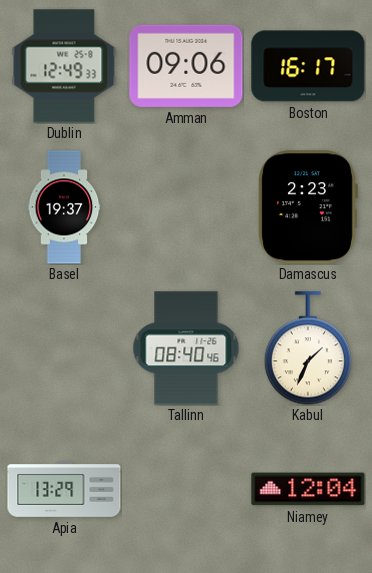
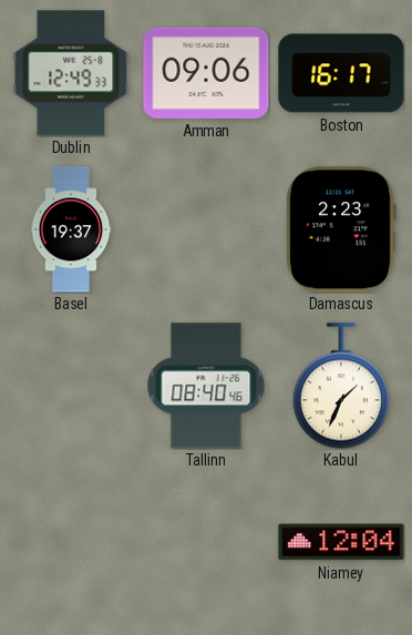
Apia: 13:29 -> none (64, 489)
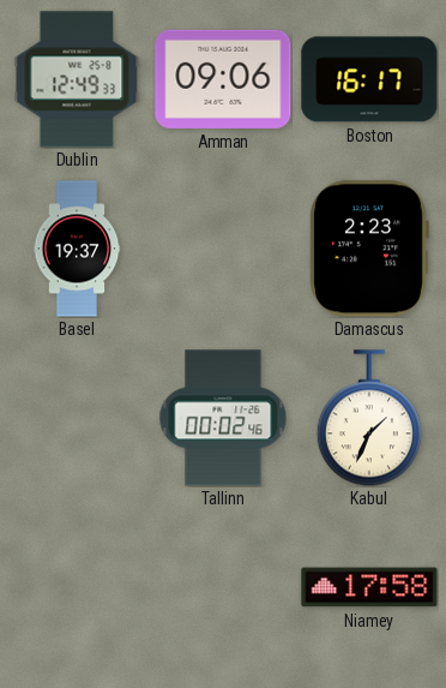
Tallinn: 08:40 -> 00:02 (223, 418)
Niamey: 12:04 -> 17:58 (369, 587)
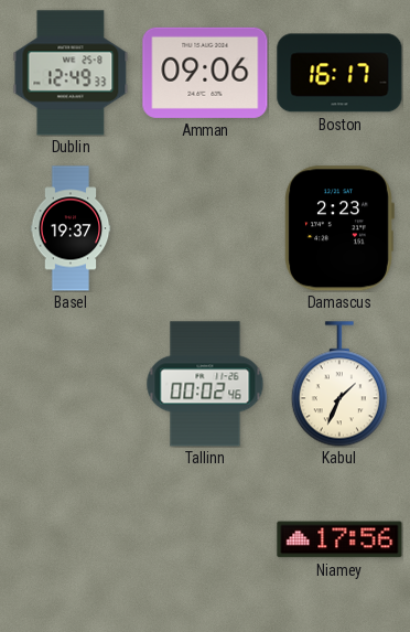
Niamey: 17:58 -> 17:56 (339, 539)
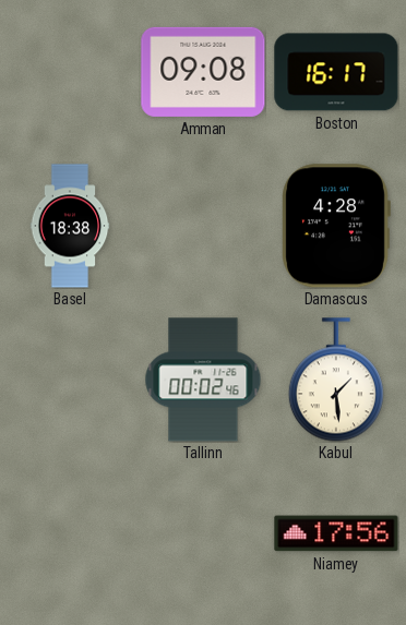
Dublin: 12:49 -> none (71, 73)
Amman: 09:06 -> 09:08 (203, 72)
Basel: 19:37 -> 18:38 (70, 226)
Damascus: 2:23 -> 4:28 (336, 226)
Kabul: 1:34 -> 1:29 (336, 380)
